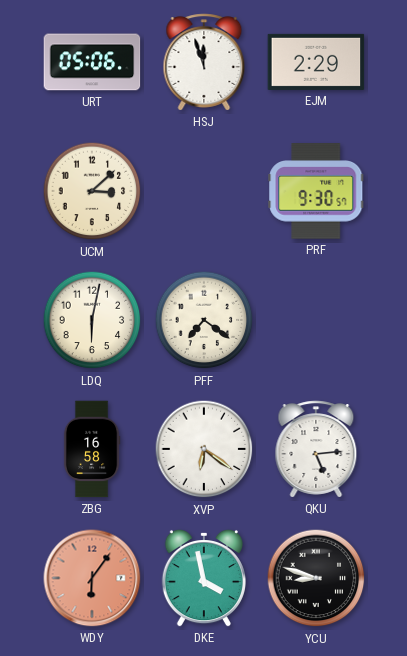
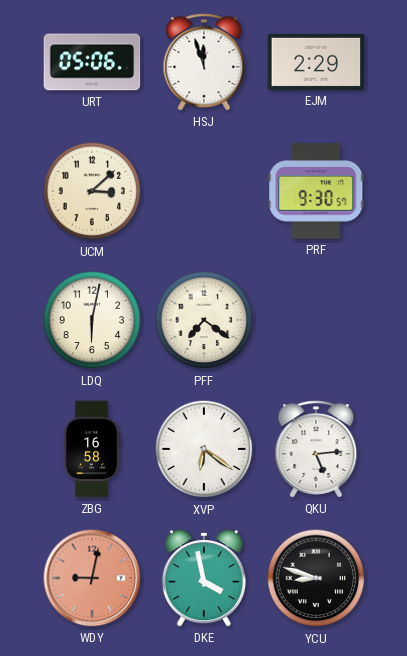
WDY: 6:06 -> 9:02 (92, 578)
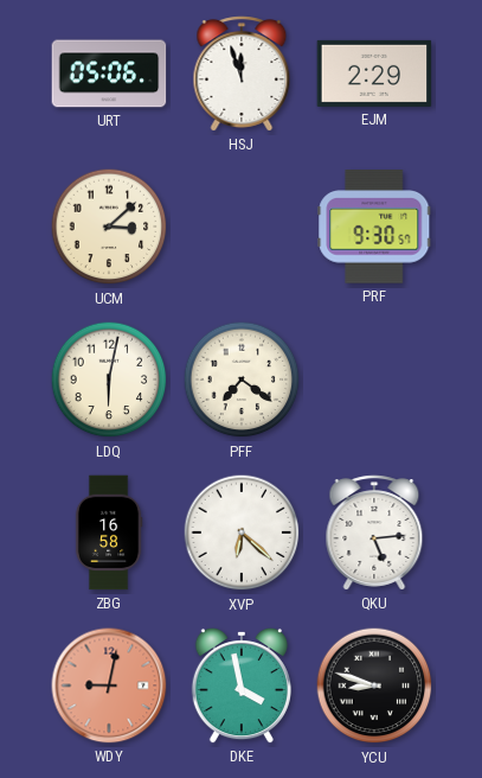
XVP: 6:21 -> 6:22 (242, 533)
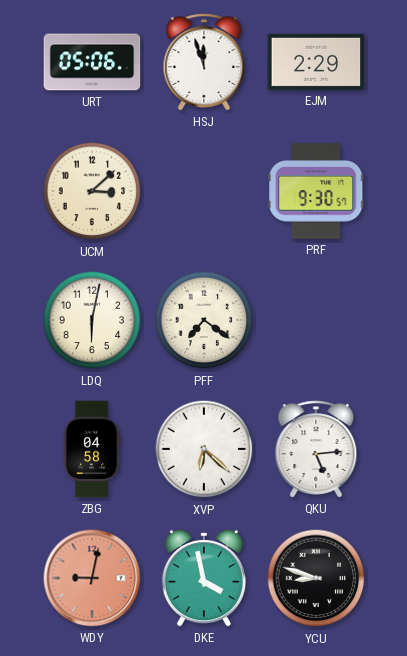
ZBG: 16:58 -> 04:58 (92, 449)
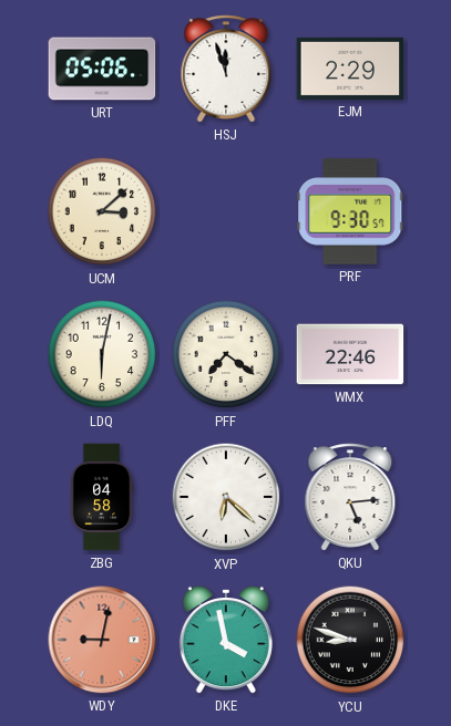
WMX: none -> 22:46 (350, 354)
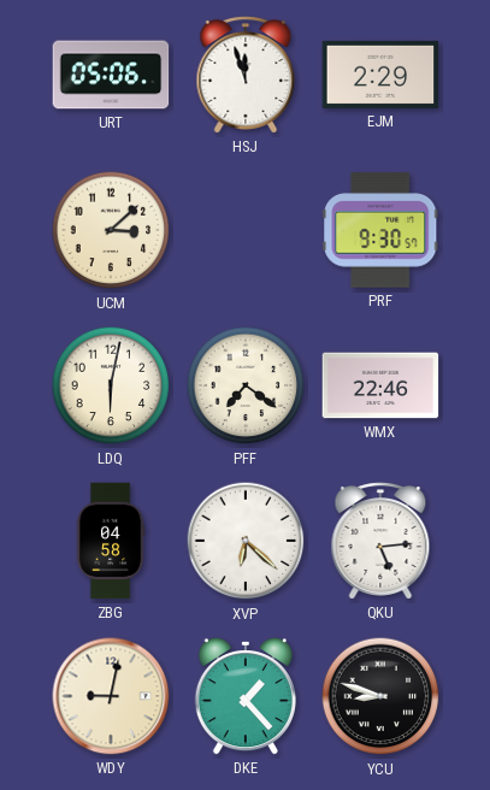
WDY dial: salmon -> cream (111, 696)
DKE: 3:58 -> 1:23 (246, 696)
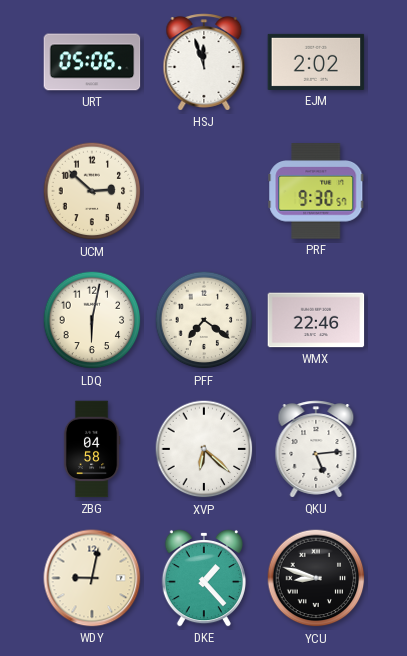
EJM: 2:29 -> 2:02 (316, 62)
UCM: 3:08 -> 2:52 (92, 191)
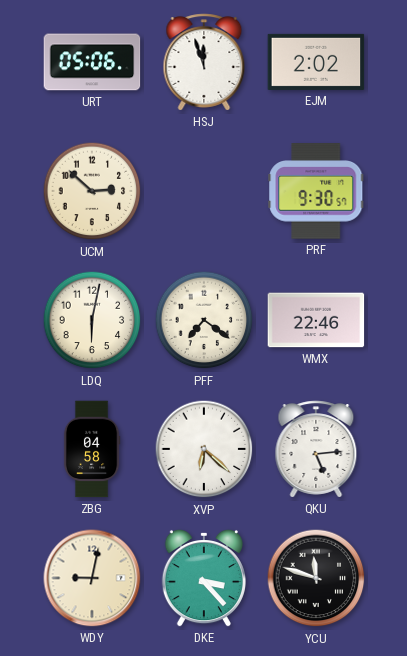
DKE: 1:23 -> 3:23 (204, 578)
YCU: 8:48 -> 11:48 (316, 578)
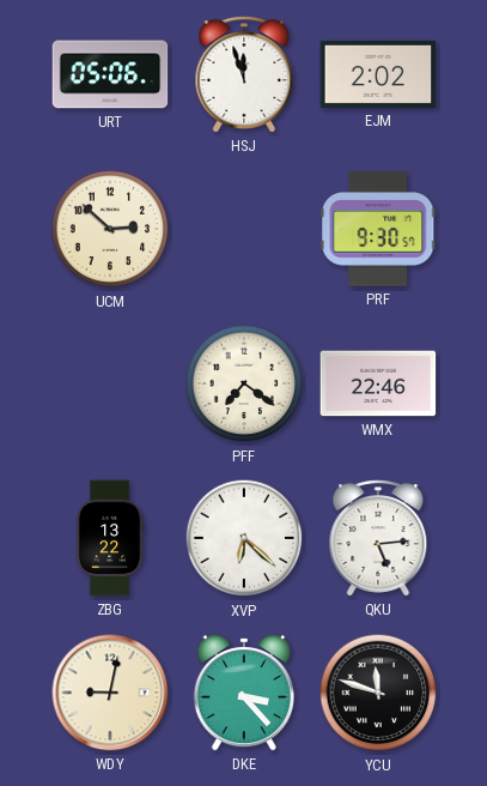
LDQ: 6:02 -> none (92, 320)
ZBG: 04:58 -> 13:22 (110, 538)
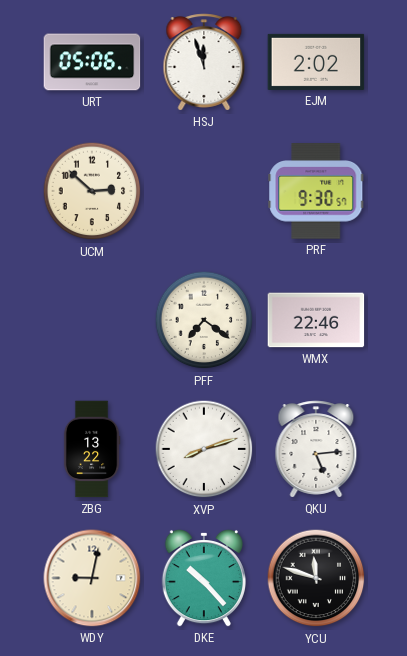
XVP: 6:22 -> 8:12 (204, 449)
DKE: 3:23 -> 10:23 (204, 578)
